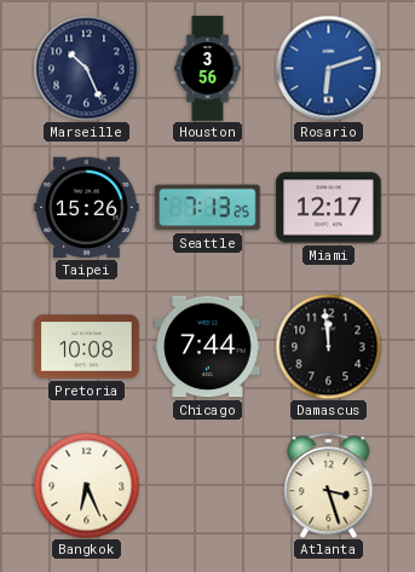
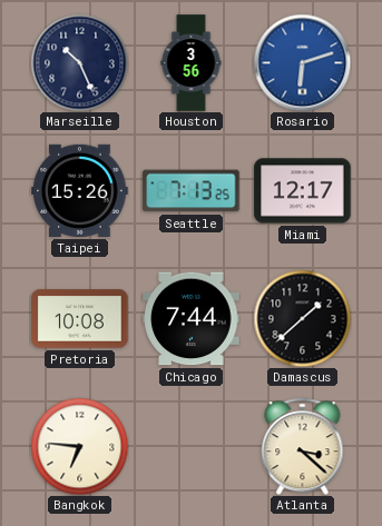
Damascus: 11:59 -> 1:38 (302, 318)
Bangkok: 6:26 -> 6:46 (79, 446)
Atlanta: 3:27 -> 3:22 (303, 446)
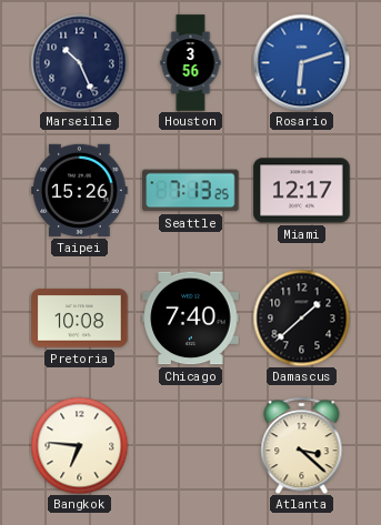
Chicago: 7:44 -> 7:40 (191, 319)
